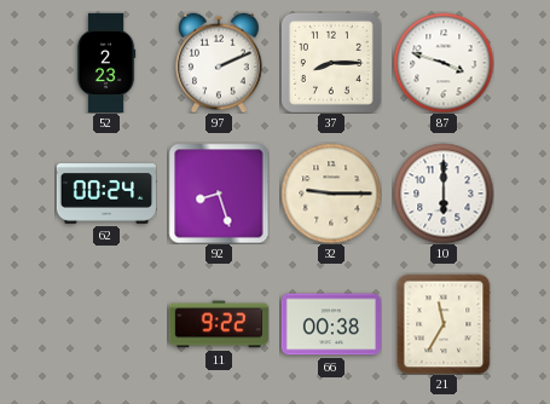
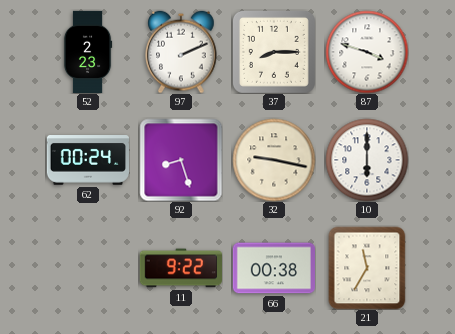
32: 9:15 -> 9:17 (274, 160)
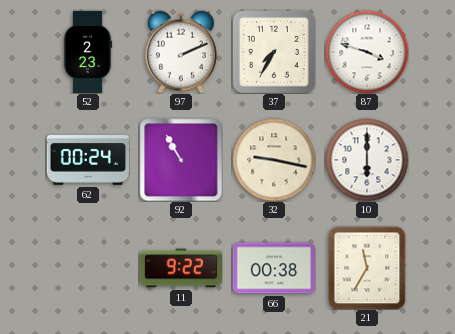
37: 8:15 -> 7:35 (274, 52)
92: 8:27 -> 10:55 (181, 160)
